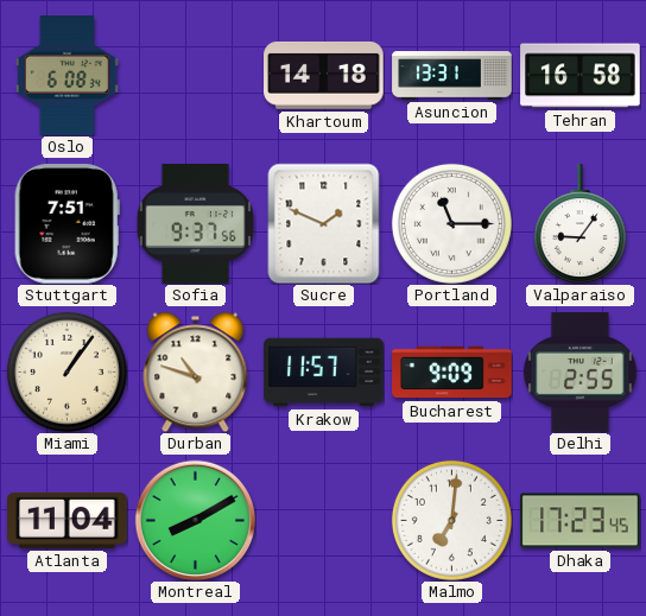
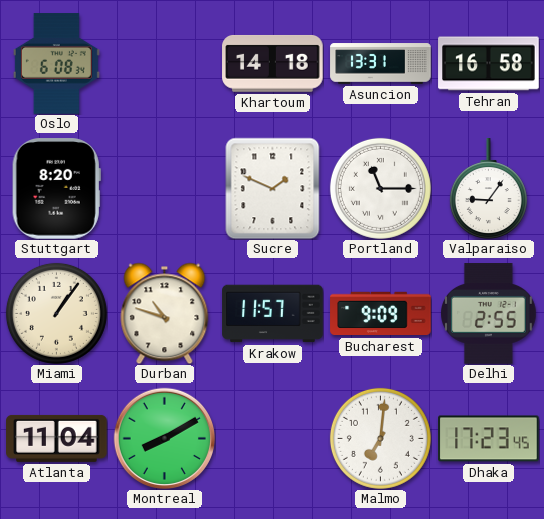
Stuttgart: 7:51 -> 8:20 (56, 189)
Sofia: 9:37 -> none (195, 224)
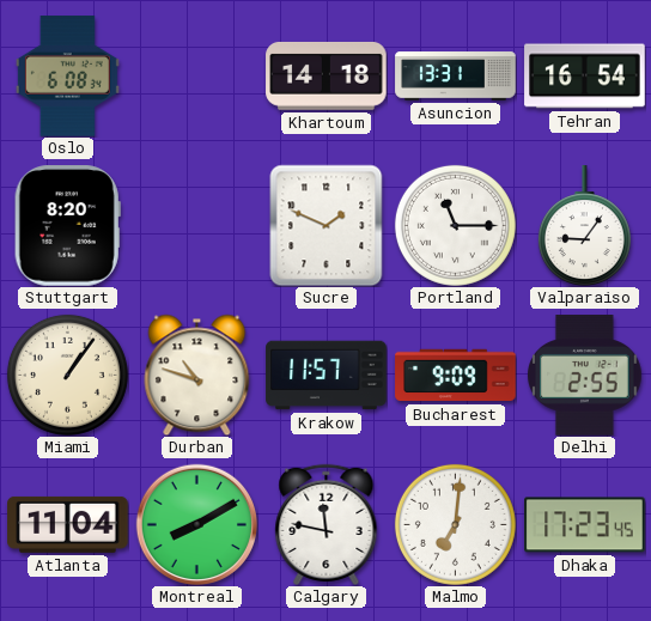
Tehran: 16:58 -> 16:54 (585, 77)
Calgary: none -> 11:47 (327, 524)
